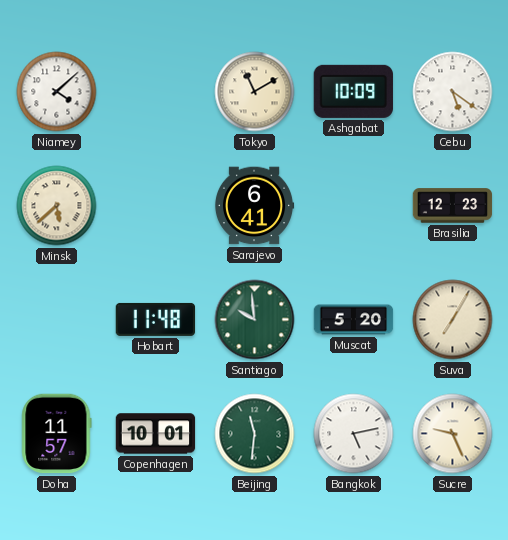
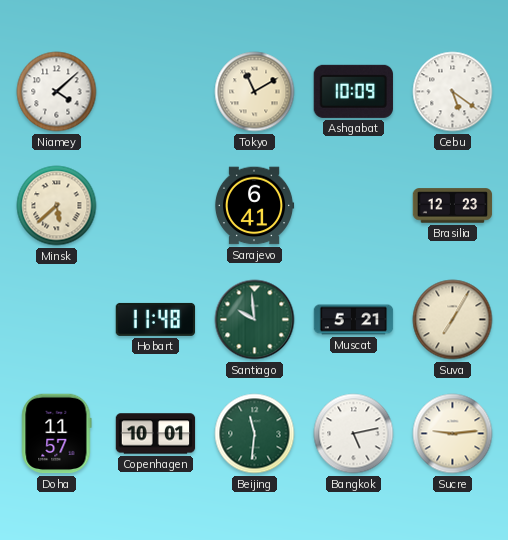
Muscat: 5:20 -> 5:21 (354, 320)
Sucre: 9:26 -> 9:14 (453, 434)
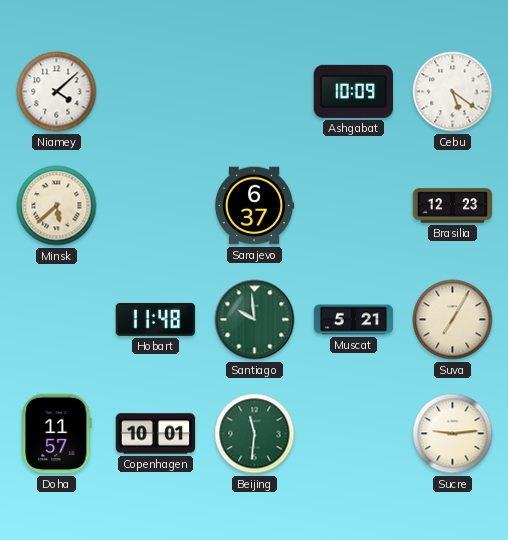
Tokyo: 11:10 -> none (255, 92)
Sarajevo: 6:41 -> 6:37 (254, 206)
Bangkok: 5:13 -> none (354, 434)
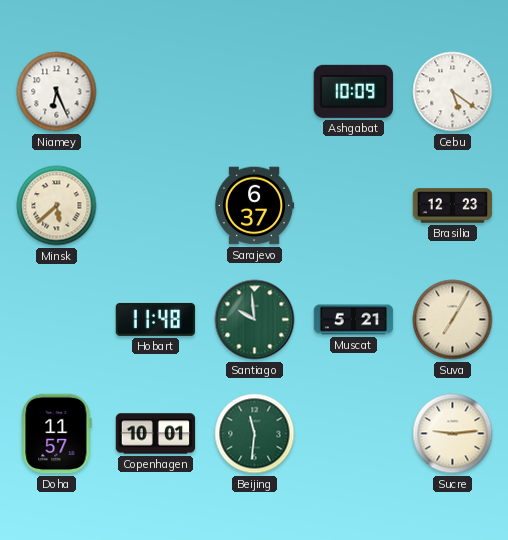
Niamey: 4:08 -> 6:26 (57, 92)
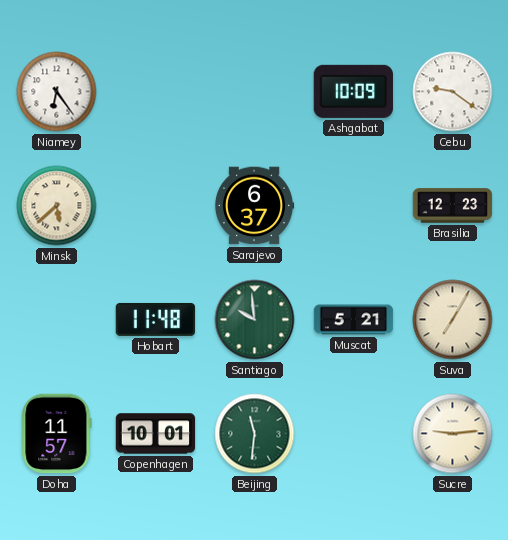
Niamey: 6:26 -> 6:24 (57, 92)
Cebu: 5:21 -> 9:21 (453, 92)
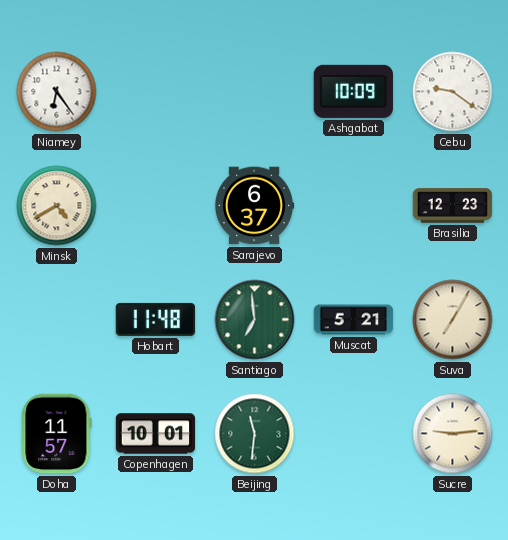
Minsk: 5:38 -> 4:40 (57, 206)
Santiago: 9:59 -> 6:59 (255, 320)
